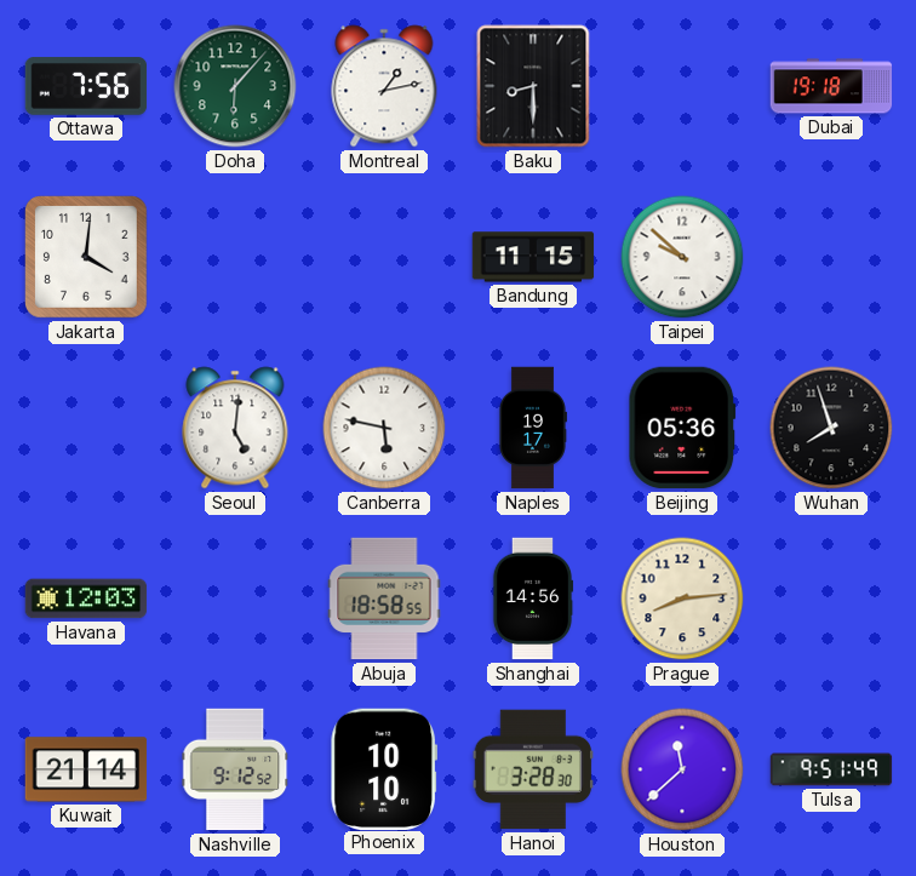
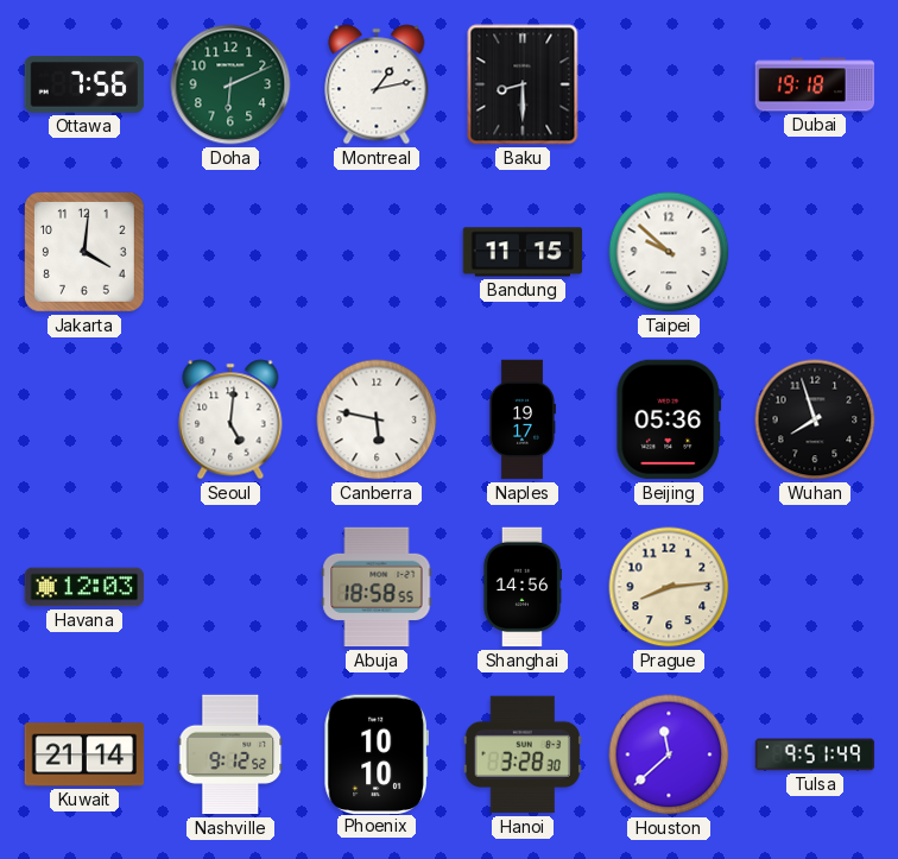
Doha: 6:07 -> 6:11 (230, 84)
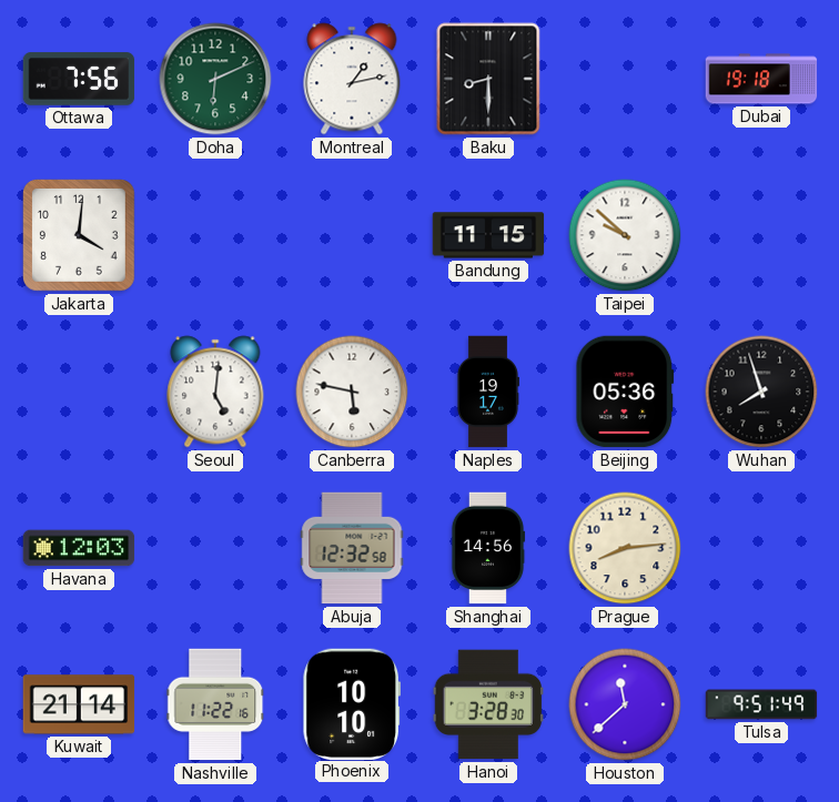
Abuja: 18:58 -> 12:32 (352, 548)
Nashville: 9:12 -> 11:22 (215, 704)
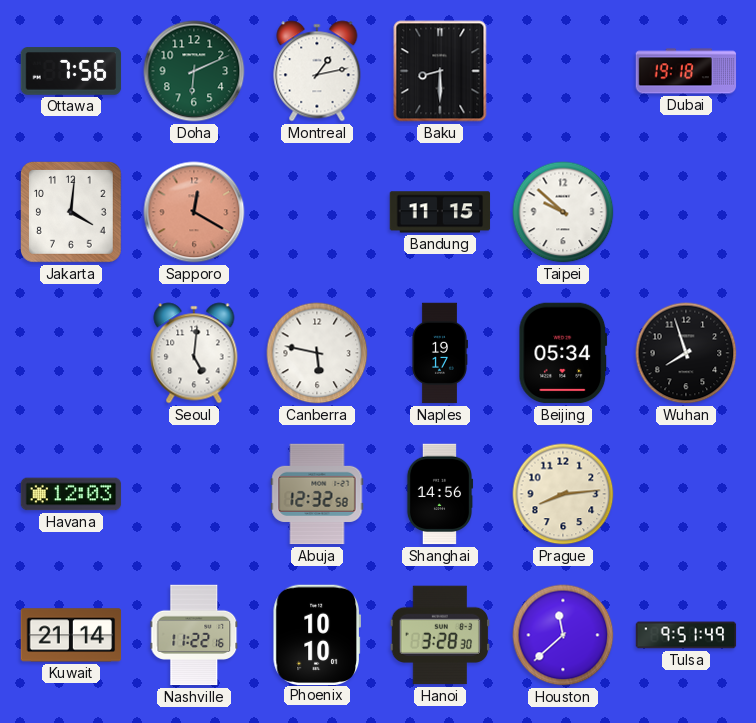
Sapporo: none -> 12:20 (194, 212)
Beijing: 05:36 -> 05:34 (563, 353)
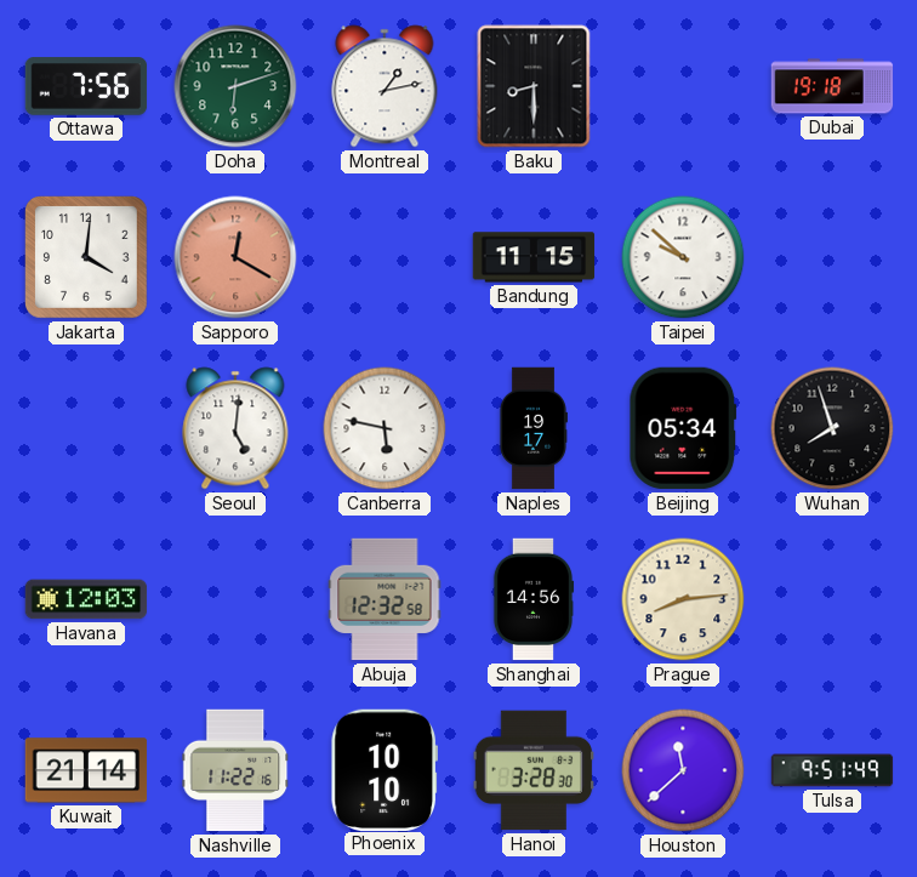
Doha: 6:11 -> 6:12 (235, 86)
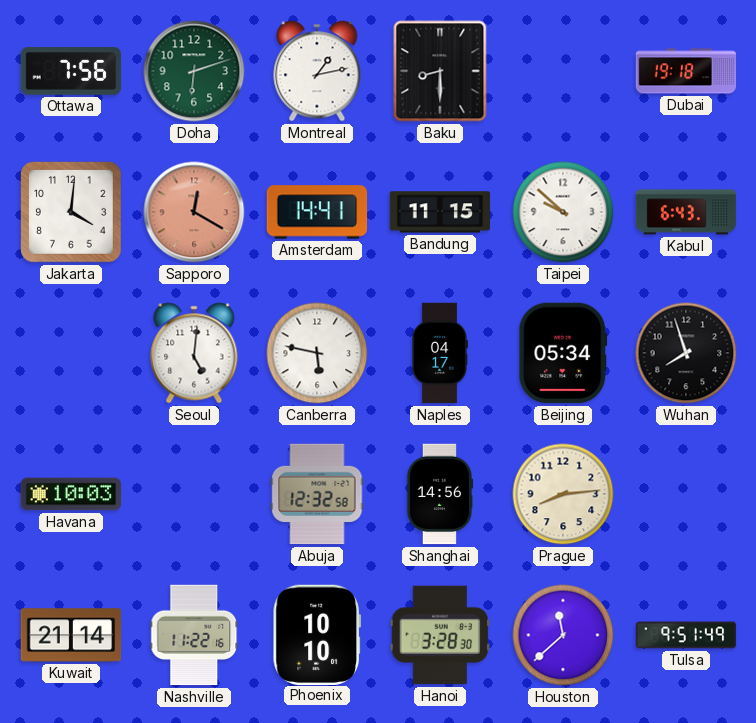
Amsterdam: none -> 14:41 (317, 212)
Kabul: none -> 6:43 (686, 212)
Naples: 19:17 -> 04:17 (439, 353)
Havana: 12:03 -> 10:03 (71, 494)
